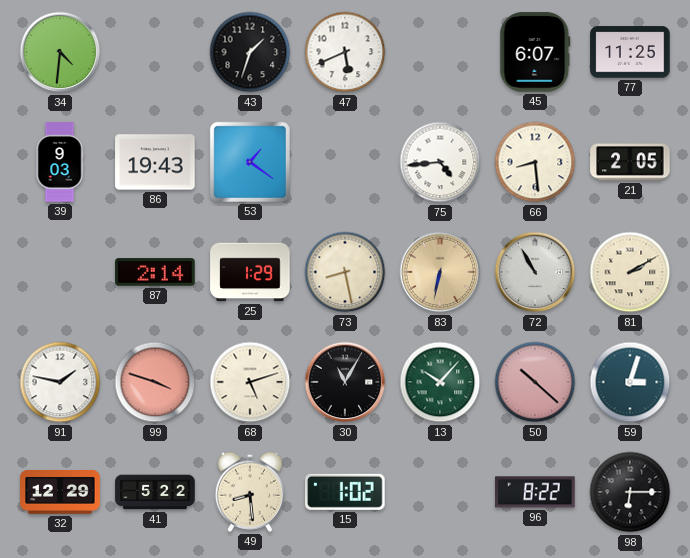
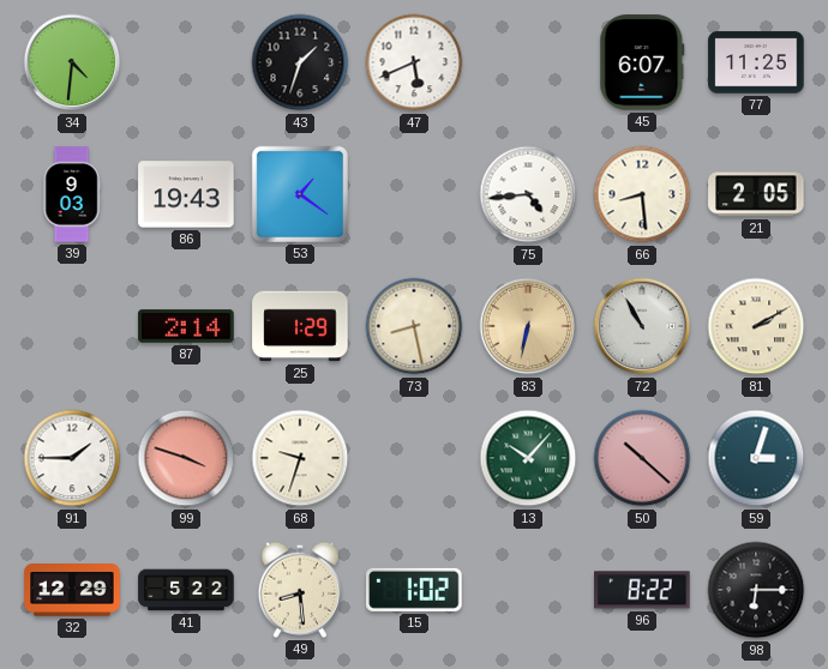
91: 1:47 -> 1:45 (72, 458)
68: 5:12 -> 9:33 (300, 458)
30: 11:05 -> none (345, 382)
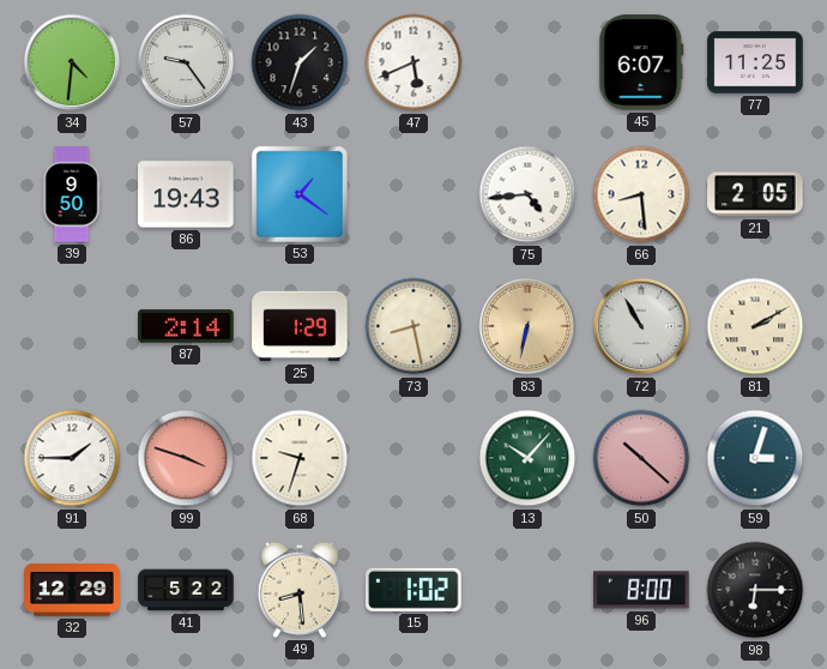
57: none -> 9:24 (186, 62)
39: 9:03 -> 9:50 (72, 194)
96: 8:22 -> 8:00 (641, 590)
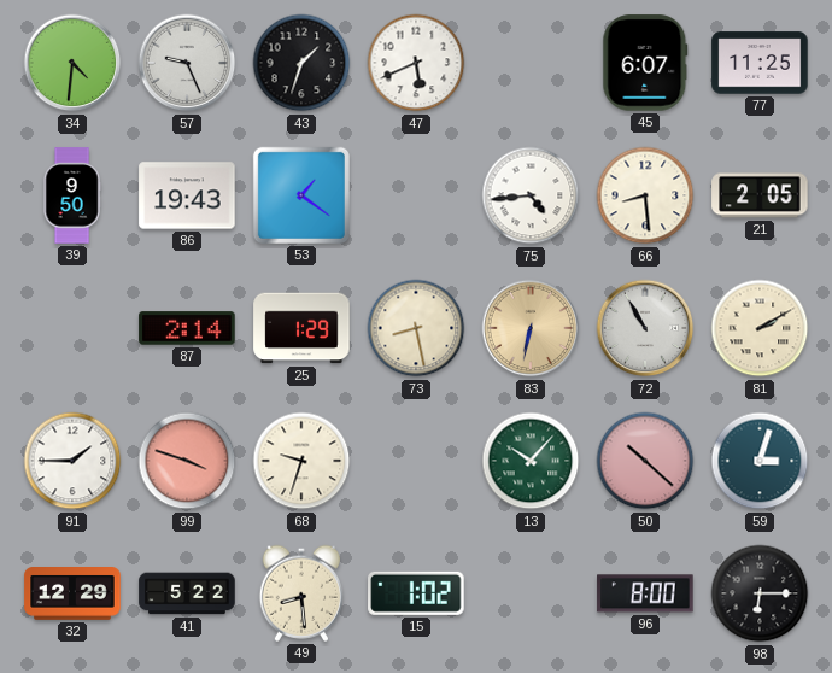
57: 9:24 -> 9:26 (187, 63)
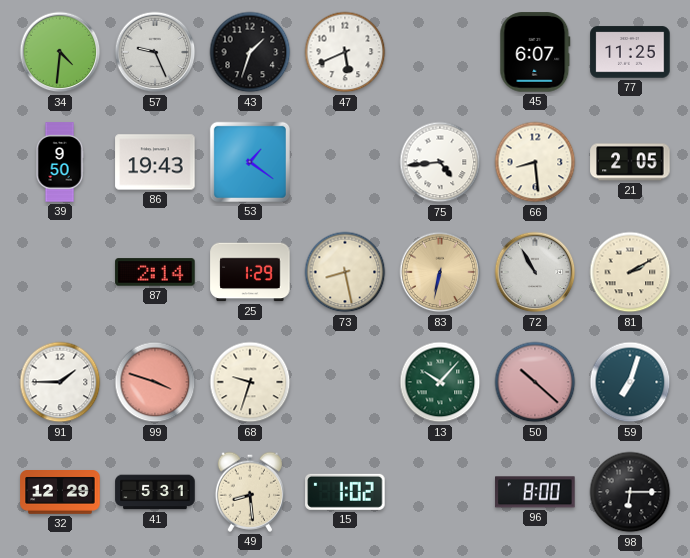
59: 3:03 -> 7:03 (630, 382)
41: 5:22 -> 5:31 (155, 492)
